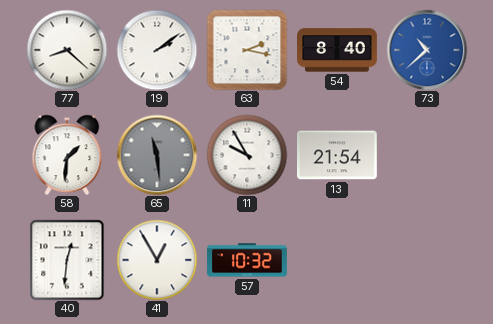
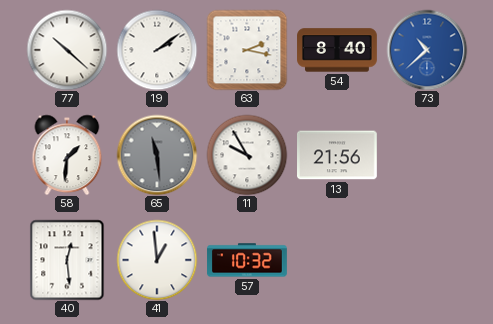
77: 8:22 -> 10:22 (67, 50)
13: 21:54 -> 21:56 (338, 155)
40: 12:31 -> 12:29 (67, 260)
41: 12:55 -> 12:59 (157, 260)
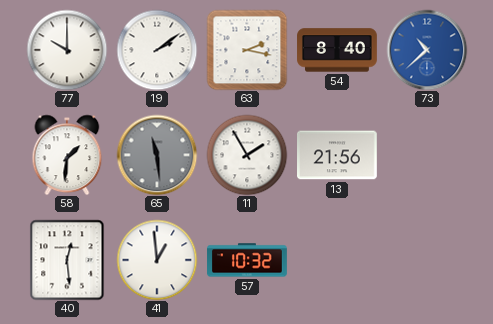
77: 10:22 -> 10:00 (67, 50)
11: 9:55 -> 1:55 (247, 155)
